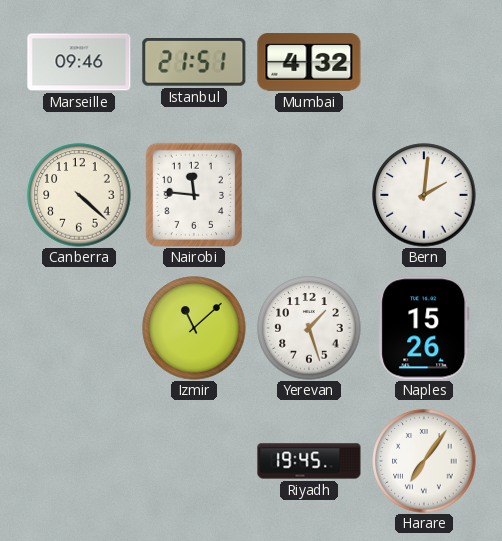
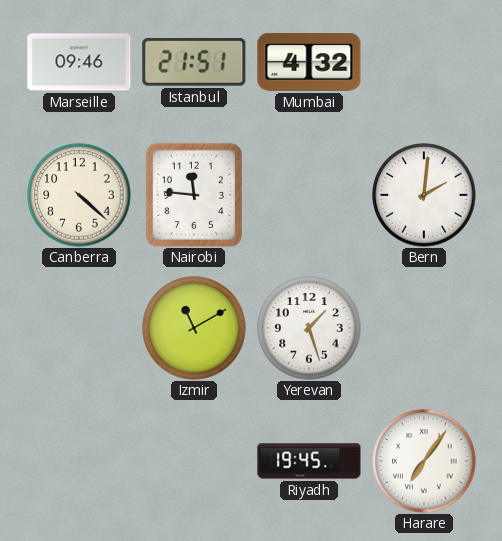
Izmir: 11:08 -> 11:10 (194, 328)
Naples: 15:26 -> none (424, 328)
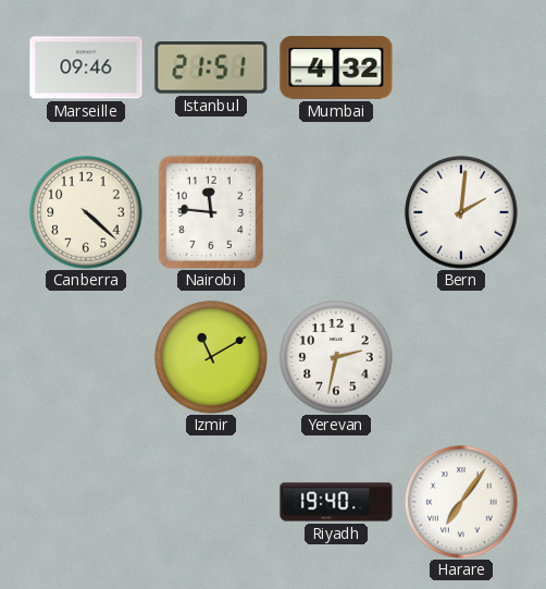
Yerevan: 1:27 -> 2:32 (336, 357)
Riyadh: 19:45 -> 19:40 (336, 502)
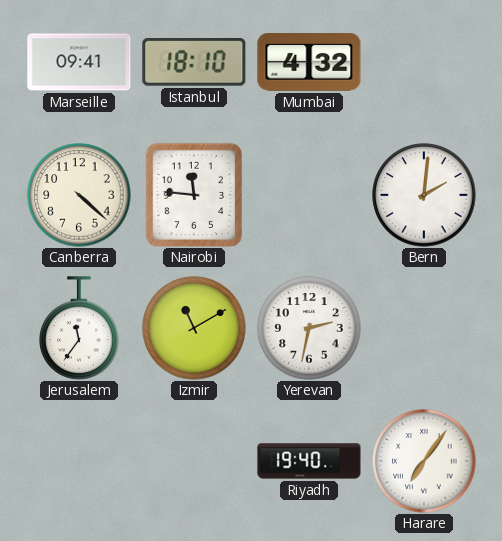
Marseille: 09:46 -> 09:41 (79, 62)
Istanbul: 21:51 -> 18:10 (194, 63)
Jerusalem: none -> 11:36 (79, 328)
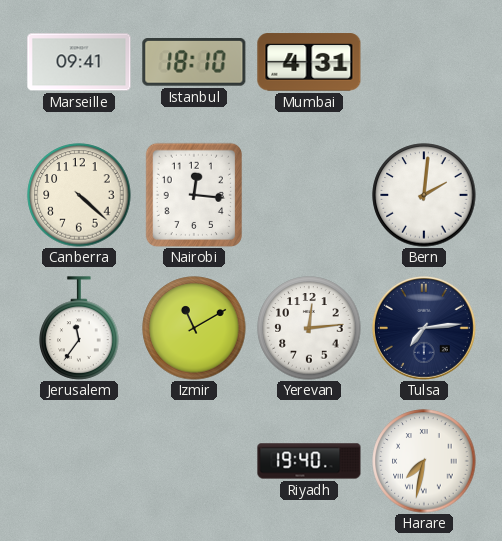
Mumbai: 4:32 -> 4:31 (309, 62)
Nairobi: 11:46 -> 12:16 (193, 194)
Yerevan: 2:32 -> 12:14 (309, 328)
Tulsa: none -> 7:14 (424, 328)
Harare: 7:06 -> 7:32 (424, 461)
